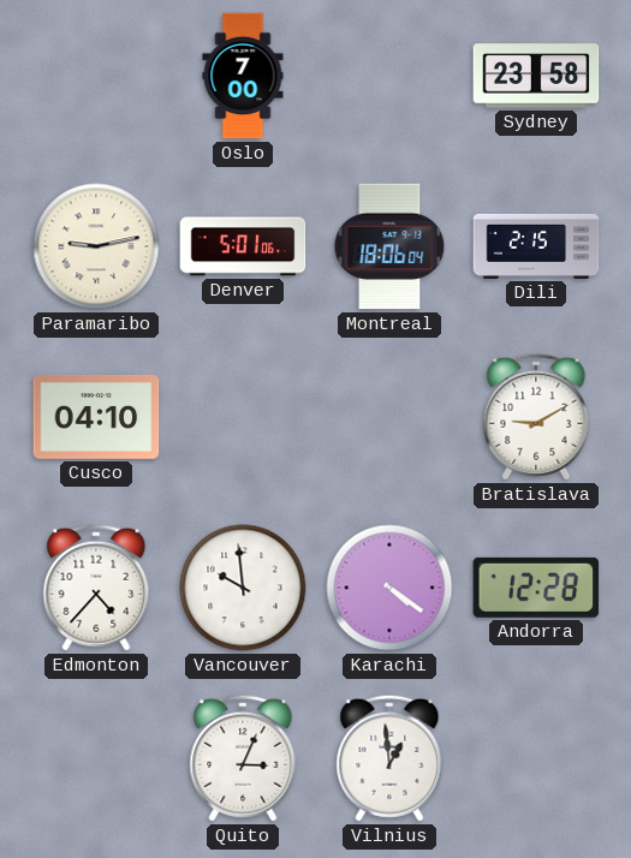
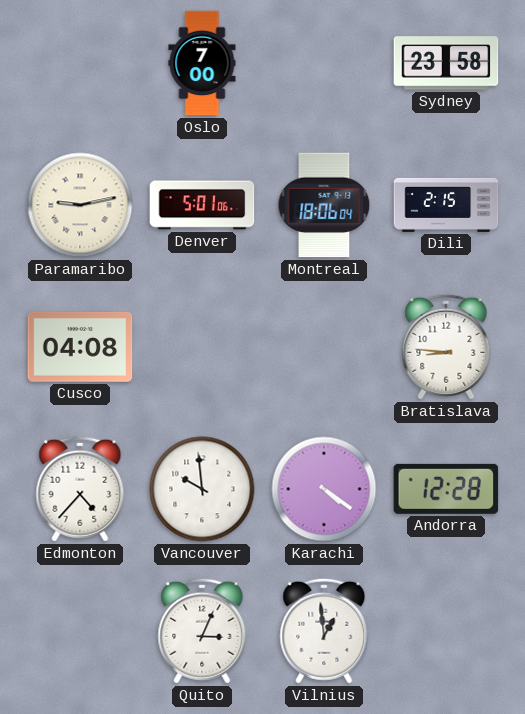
Cusco: 04:10 -> 04:08 (80, 348)
Bratislava: 9:10 -> 8:46 (446, 347)
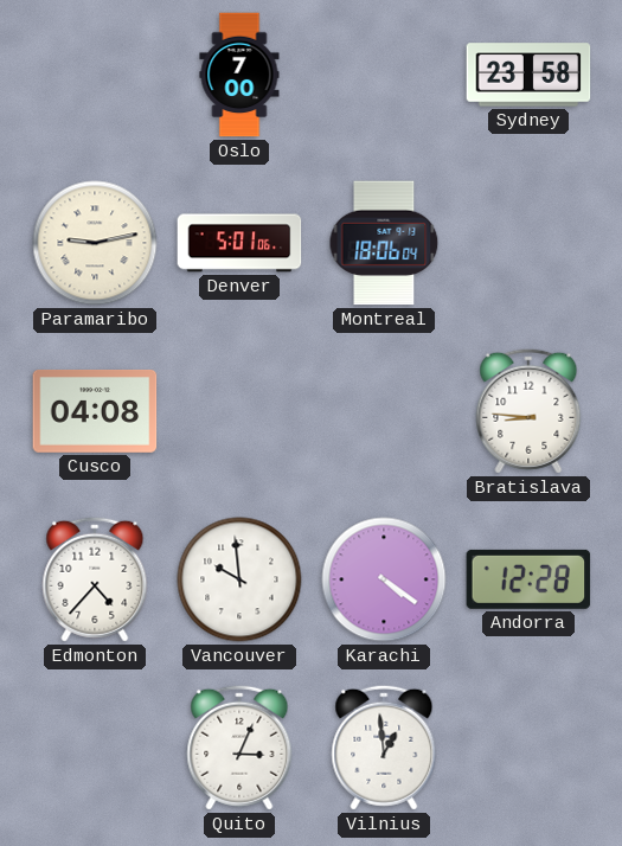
Dili: 2:15 -> none (446, 205)
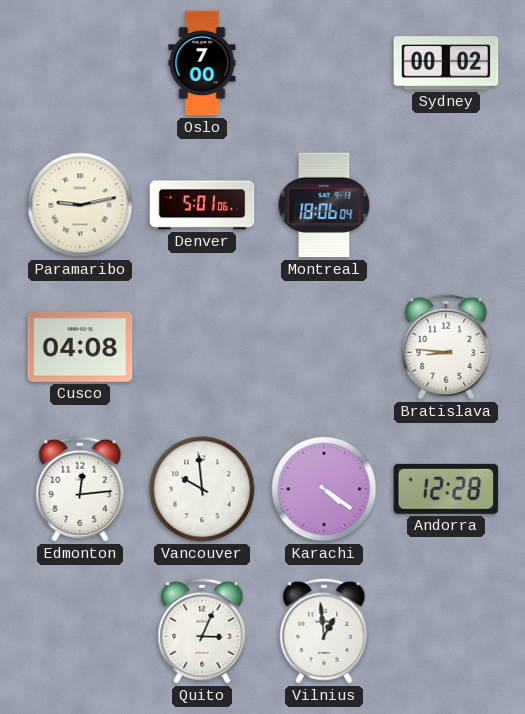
Sydney: 23:58 -> 00:02 (446, 63)
Edmonton: 4:37 -> 12:14 (80, 489)
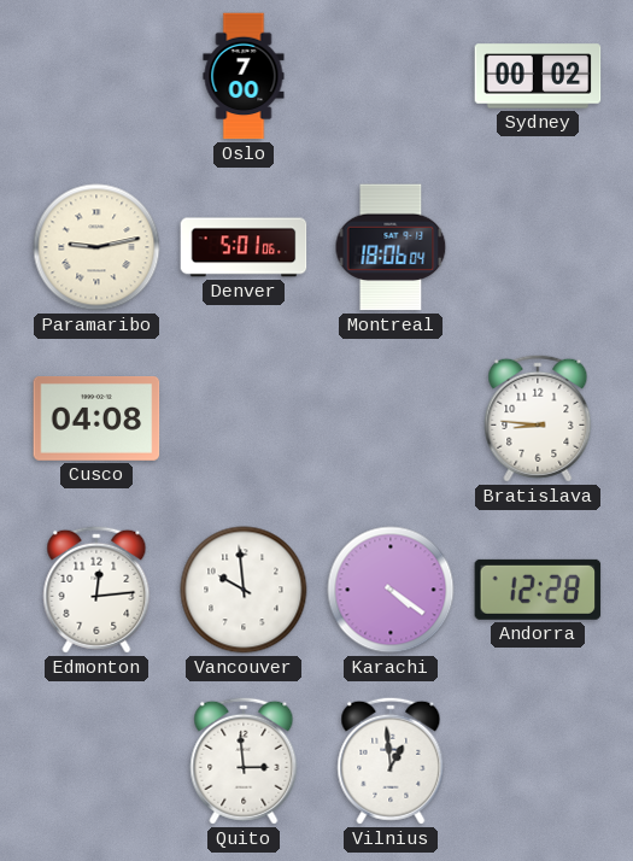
Quito: 3:04 -> 2:59 (244, 761)
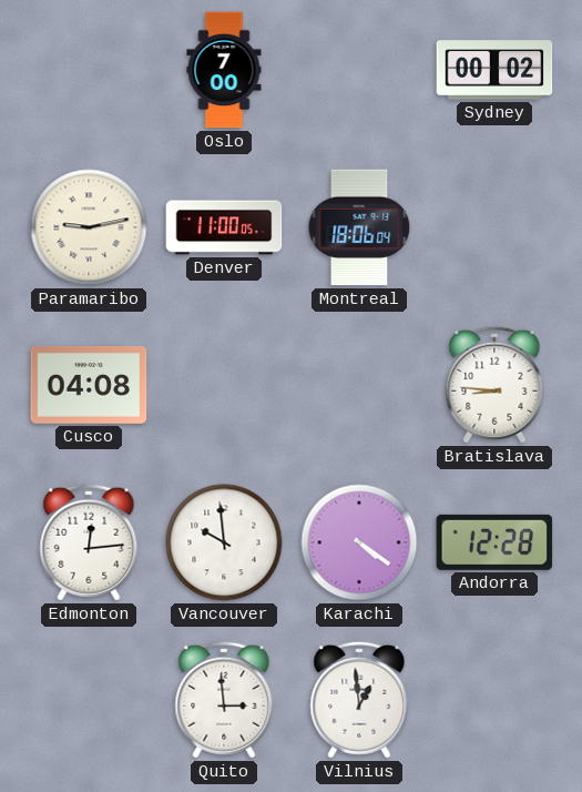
Denver: 5:01 -> 11:00 (224, 227)
